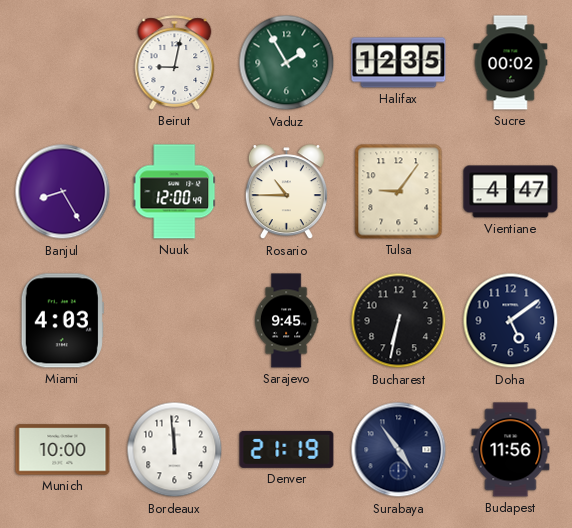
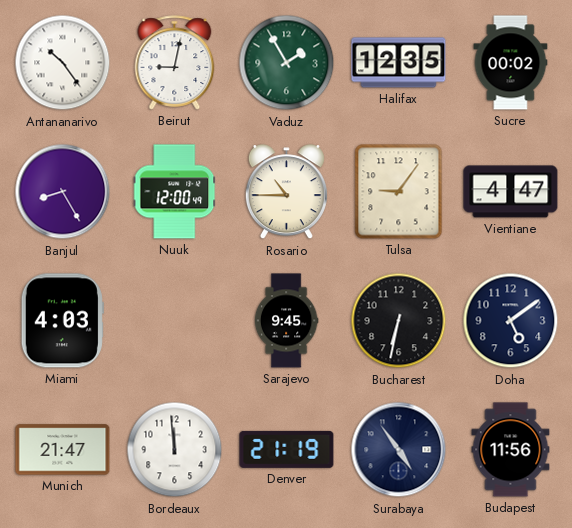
Antananarivo: none -> 10:24 (63, 63)
Munich: 10:00 -> 21:47 (63, 450)
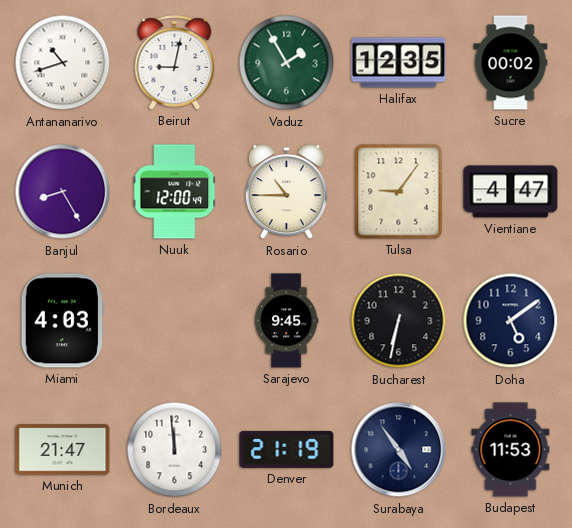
Antananarivo: 10:24 -> 10:42 (63, 63)
Budapest: 11:56 -> 11:53 (511, 450)
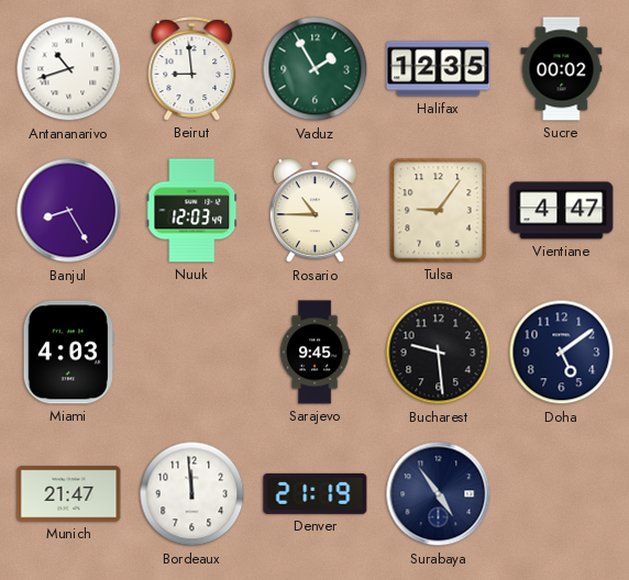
Beirut: 9:02 -> 8:59 (192, 69)
Nuuk: 12:00 -> 12:03 (192, 211)
Bucharest: 6:32 -> 9:29 (439, 353)
Budapest: 11:53 -> none (511, 450)
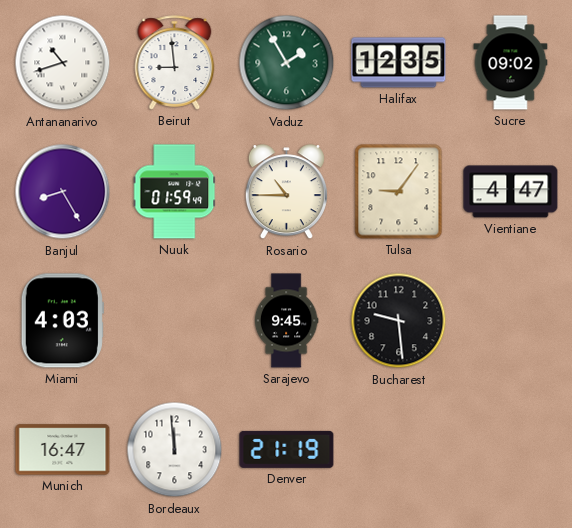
Sucre: 00:02 -> 09:02 (511, 63)
Nuuk: 12:03 -> 01:59 (175, 192)
Doha: 5:09 -> none (562, 353)
Munich: 21:47 -> 16:47 (63, 450)
Surabaya: 4:54 -> none (439, 494)
